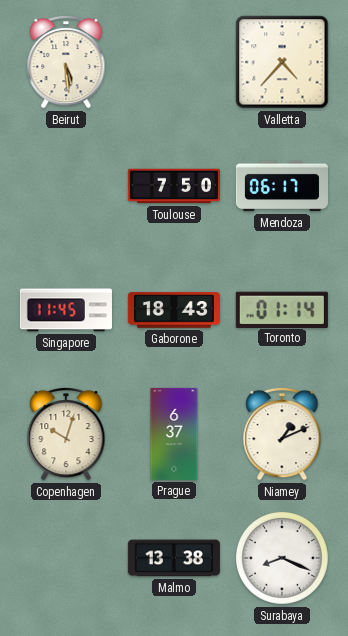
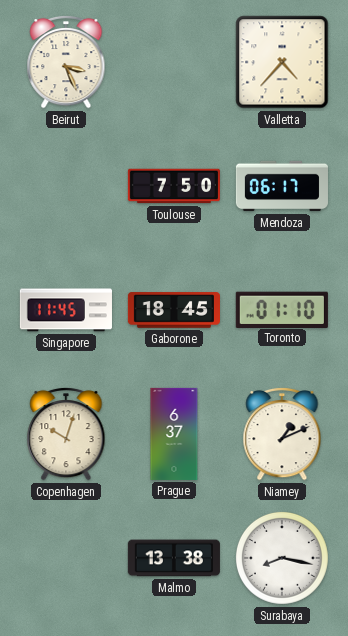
Beirut: 5:29 -> 3:26 (66, 62)
Gaborone: 18:43 -> 18:45 (174, 310)
Toronto: 01:14 -> 01:10 (282, 309)
Surabaya: 8:19 -> 8:17 (282, 558)
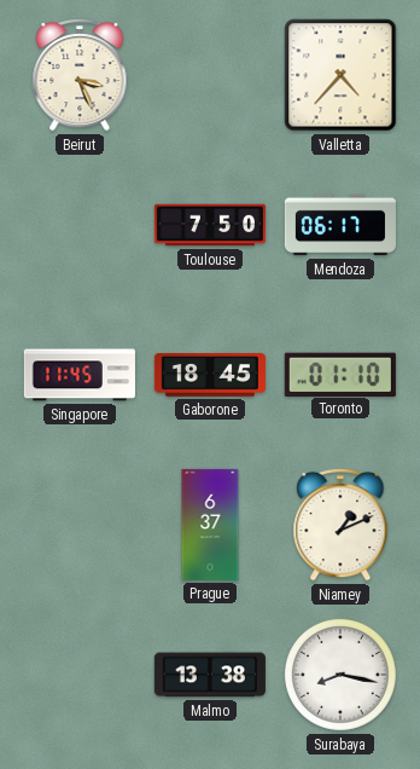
Copenhagen: 10:03 -> none (66, 434)
